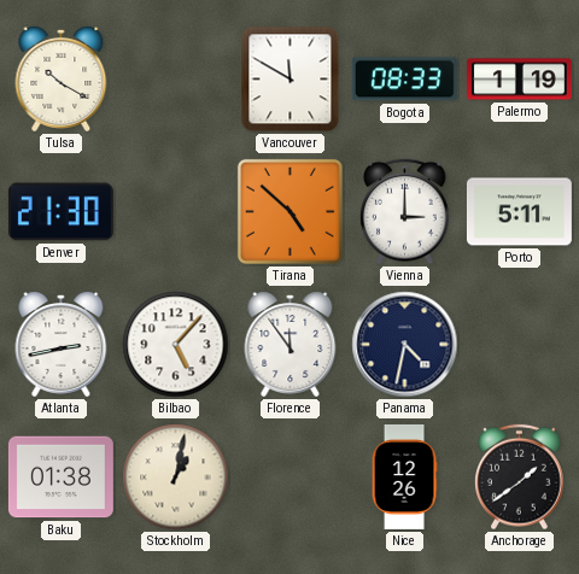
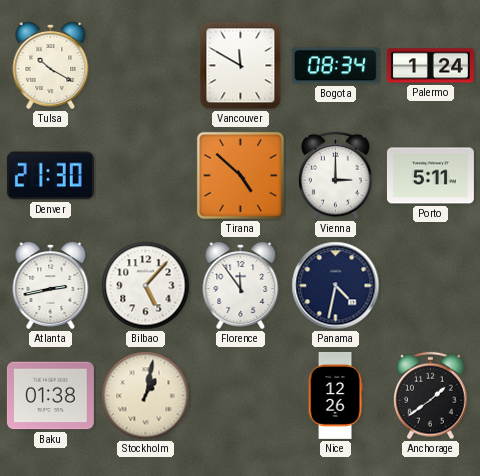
Bogota: 08:33 -> 08:34 (335, 66)
Palermo: 1:19 -> 1:24 (430, 66)
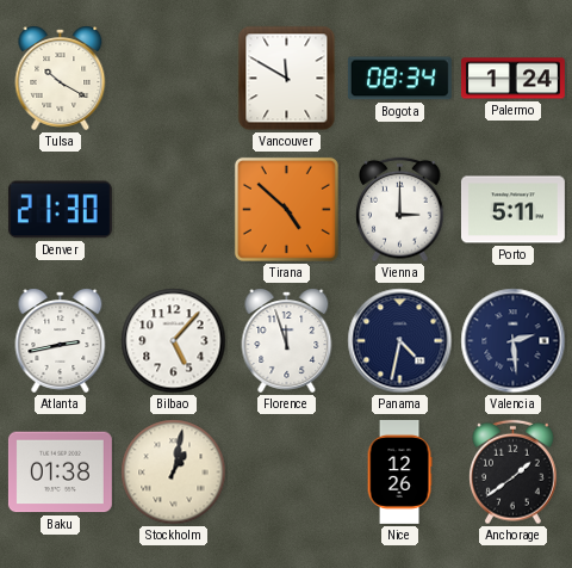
Florence: 11:54 -> 11:57 (287, 340)
Valencia: none -> 2:29 (514, 341)
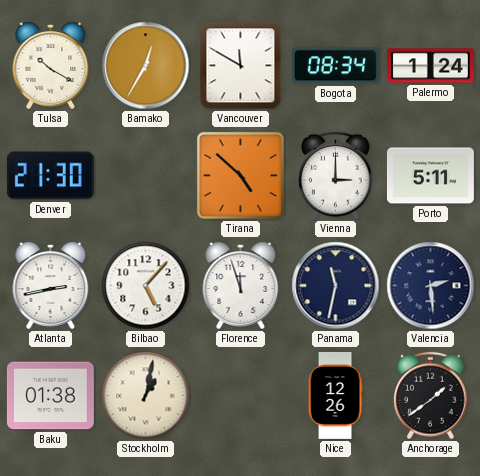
Bamako: none -> 12:35 (146, 66)
Panama: 4:32 -> 11:32 (336, 286)
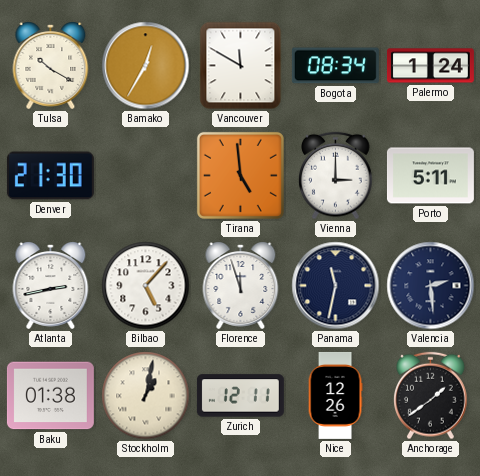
Tirana: 4:52 -> 4:59 (240, 175)
Zurich: none -> 12:11 (240, 396)
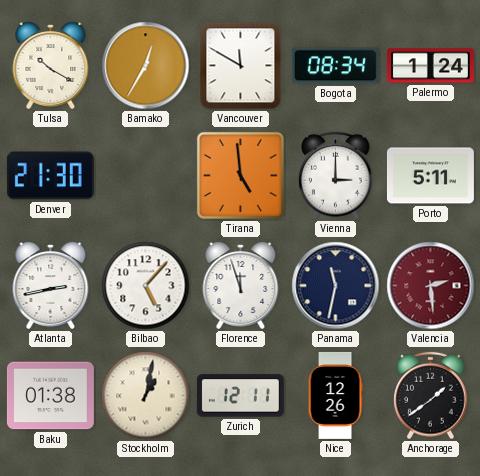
Valencia dial: navy -> burgundy (431, 286)
